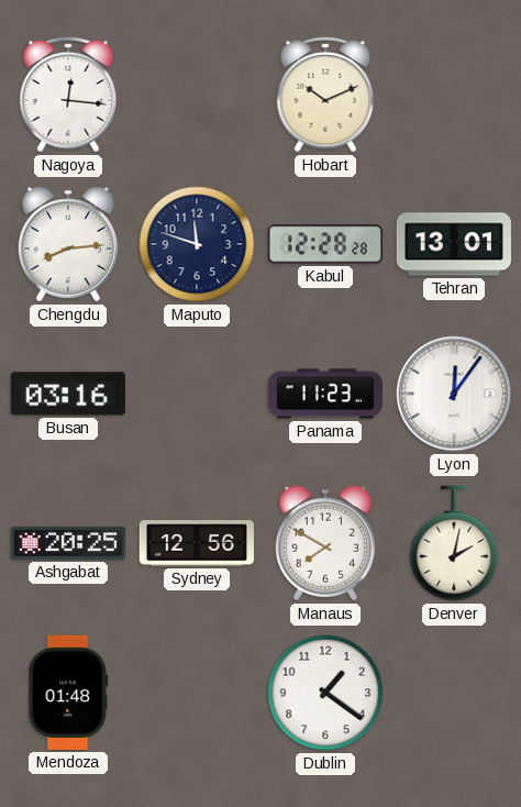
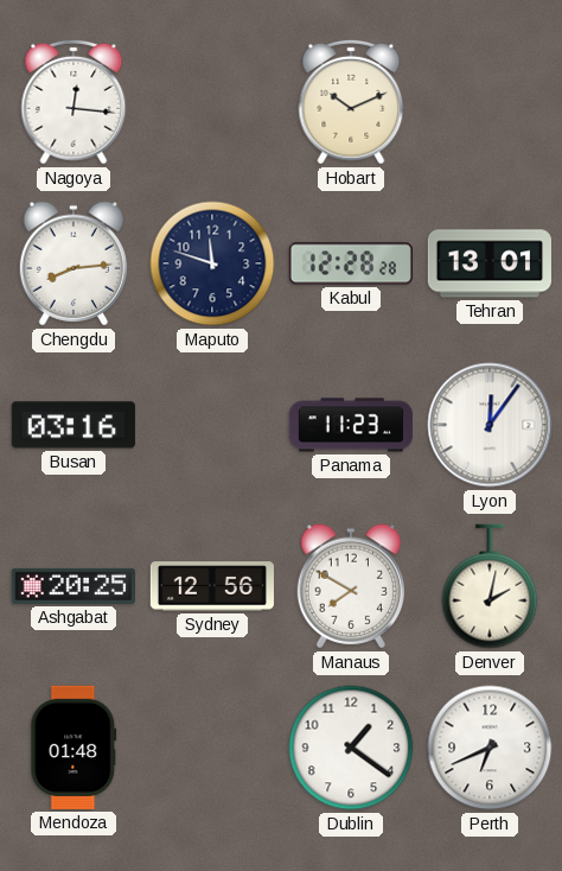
Perth: none -> 6:41 (490, 748)
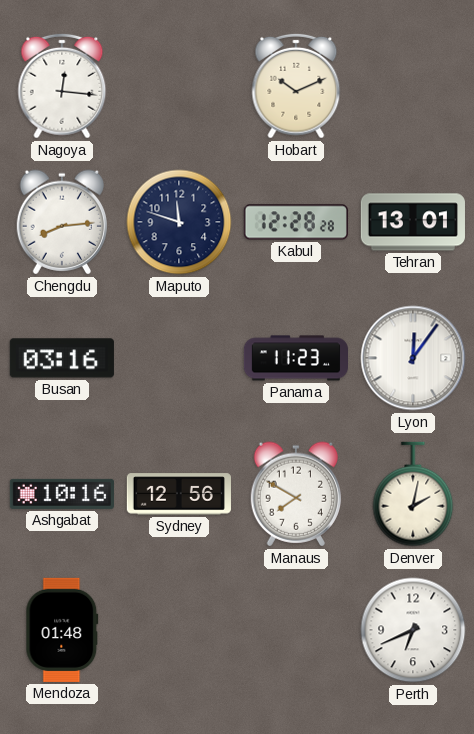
Ashgabat: 20:25 -> 10:16 (62, 494)
Dublin: 1:21 -> none (351, 748)
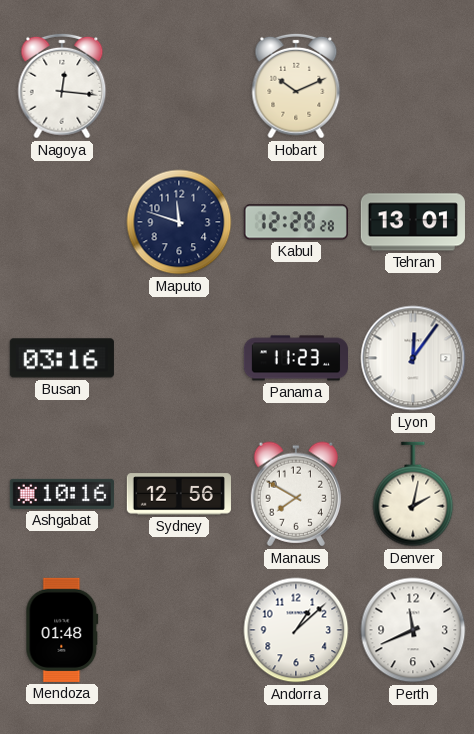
Chengdu: 8:14 -> none (61, 222)
Andorra: none -> 1:08 (296, 630)
Perth: 6:41 -> 11:41 (413, 630)
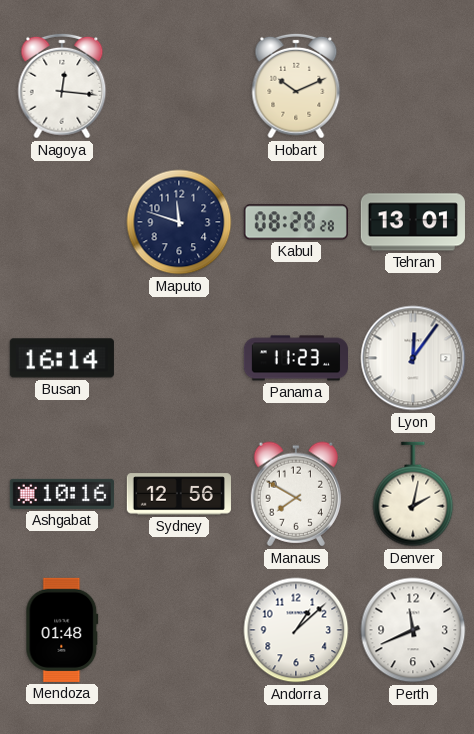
Kabul: 12:28 -> 08:28 (296, 222)
Busan: 03:16 -> 16:14 (62, 358)
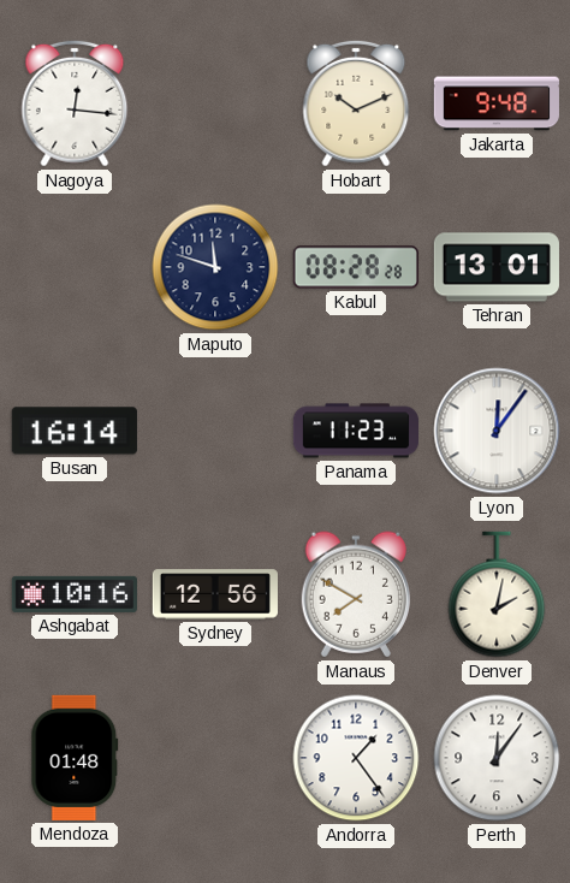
Jakarta: none -> 9:48 (497, 103)
Andorra: 1:08 -> 1:24 (356, 758)
Perth: 11:41 -> 12:06 (497, 758)
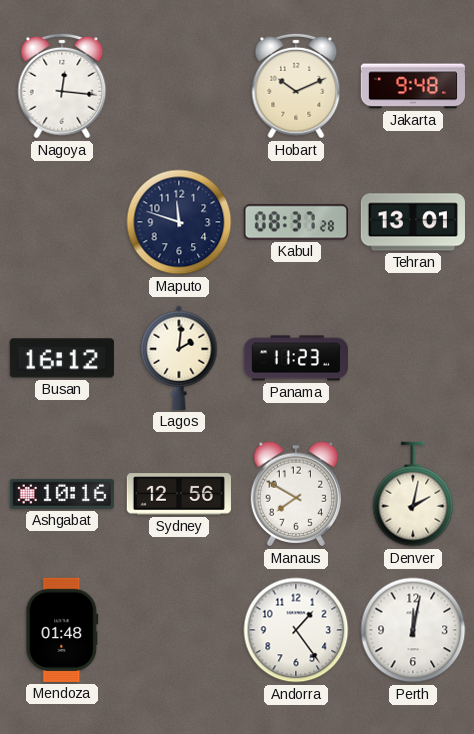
Kabul: 08:28 -> 08:37 (296, 222)
Busan: 16:14 -> 16:12 (62, 358)
Lagos: none -> 2:01 (179, 358)
Lyon: 12:06 -> none (497, 431)
Perth: 12:06 -> 12:02 (413, 630)
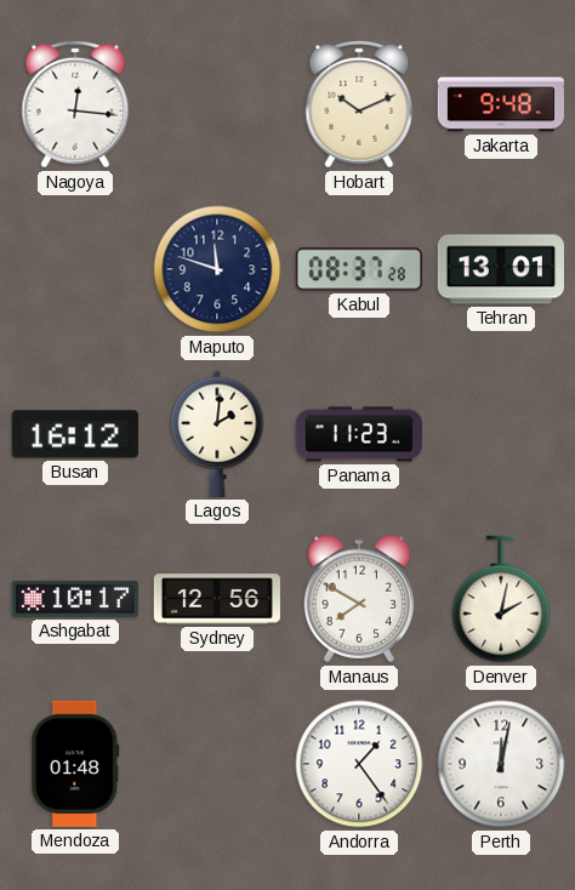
Ashgabat: 10:16 -> 10:17 (75, 599)
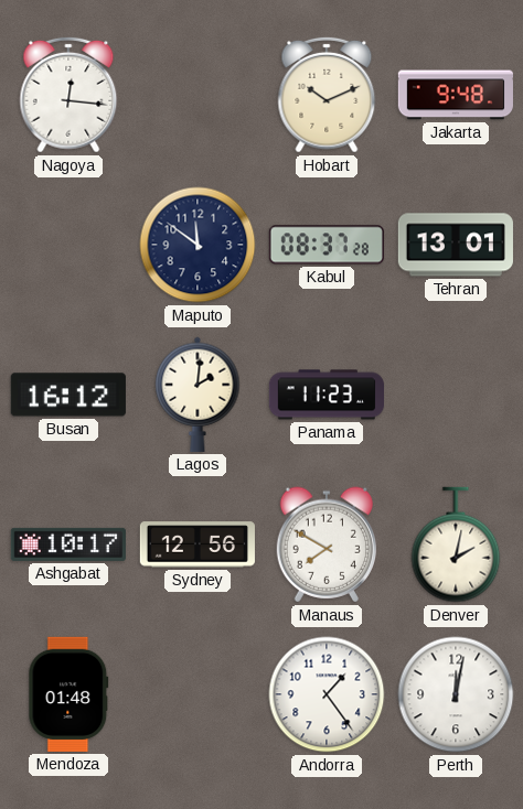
Maputo: 11:48 -> 11:51 (198, 245)
